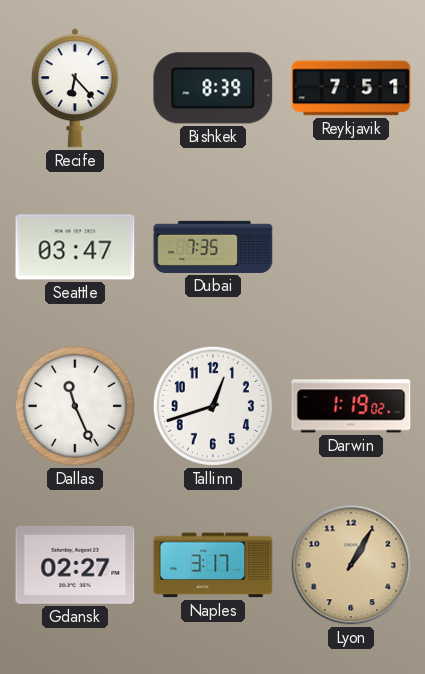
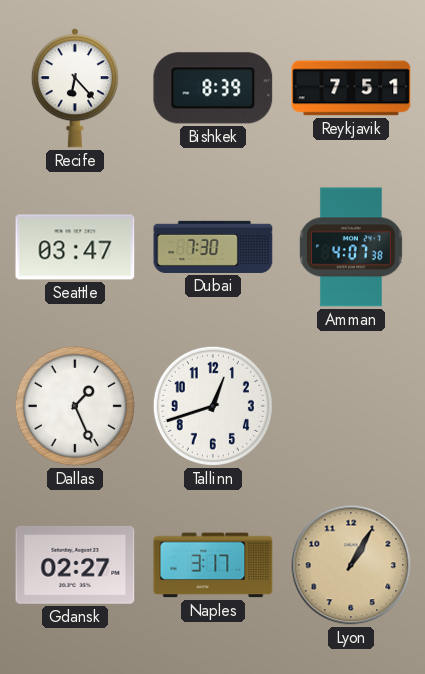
Dubai: 7:35 -> 7:30 (213, 247)
Amman: none -> 4:07 (351, 247)
Dallas: 11:26 -> 1:26 (75, 406)
Darwin: 1:19 -> none (351, 406)
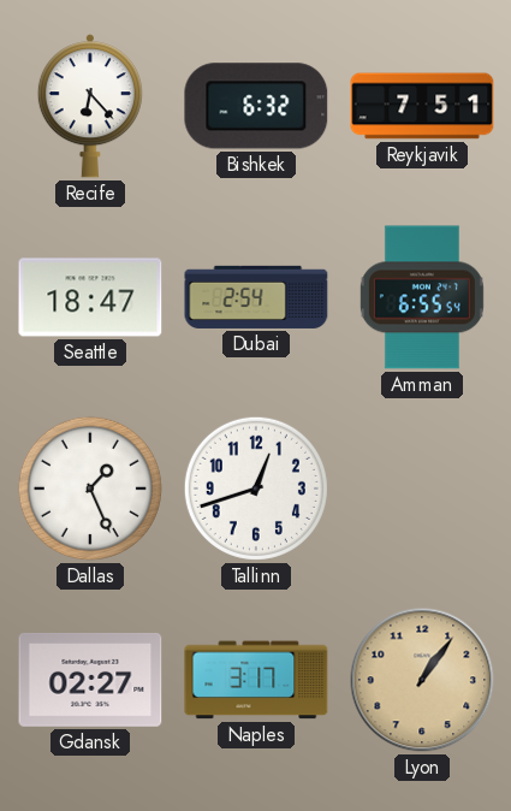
Bishkek: 8:39 -> 6:32 (256, 106)
Seattle: 03:47 -> 18:47 (90, 297)
Dubai: 7:30 -> 2:54 (256, 297)
Amman: 4:07 -> 6:55 (422, 297)
Lyon: 1:05 -> 1:06 (422, 680)
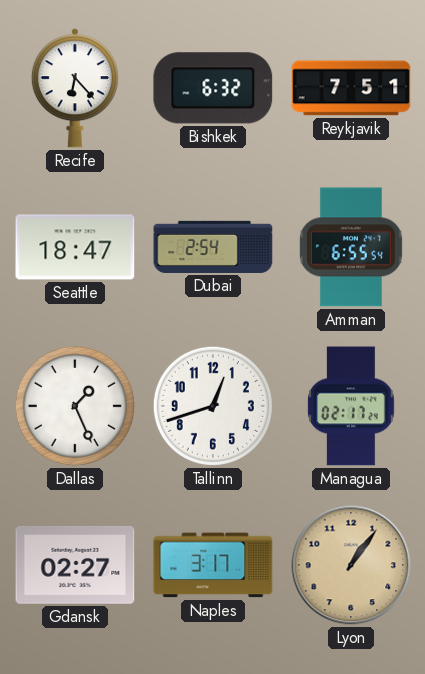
Managua: none -> 02:17 (351, 406)
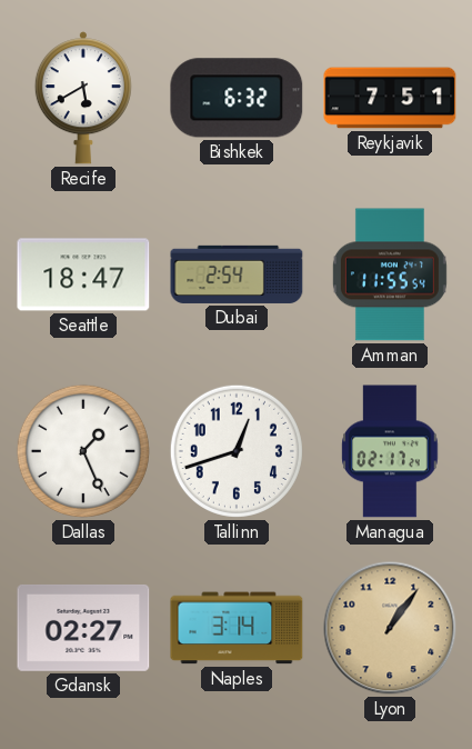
Recife: 6:23 -> 5:40 (83, 98)
Amman: 6:55 -> 11:55 (390, 274)
Naples: 3:17 -> 3:14 (237, 628)
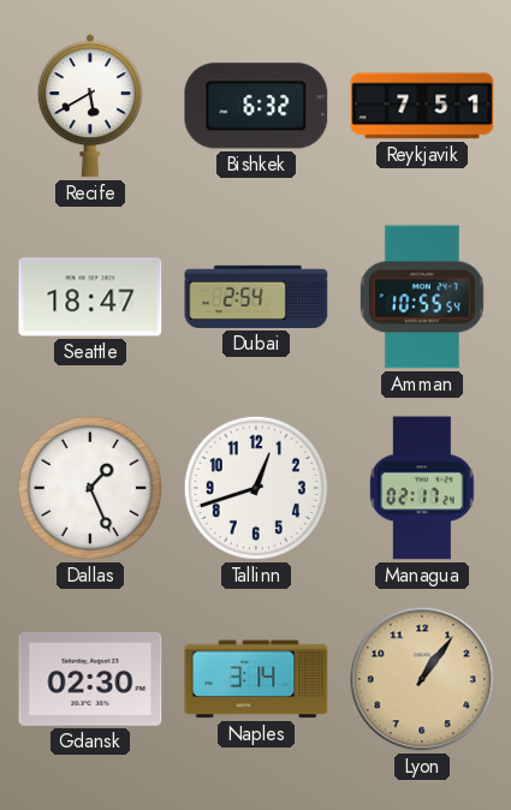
Amman: 11:55 -> 10:55 (422, 297)
Gdansk: 02:27 -> 02:30 (90, 679)
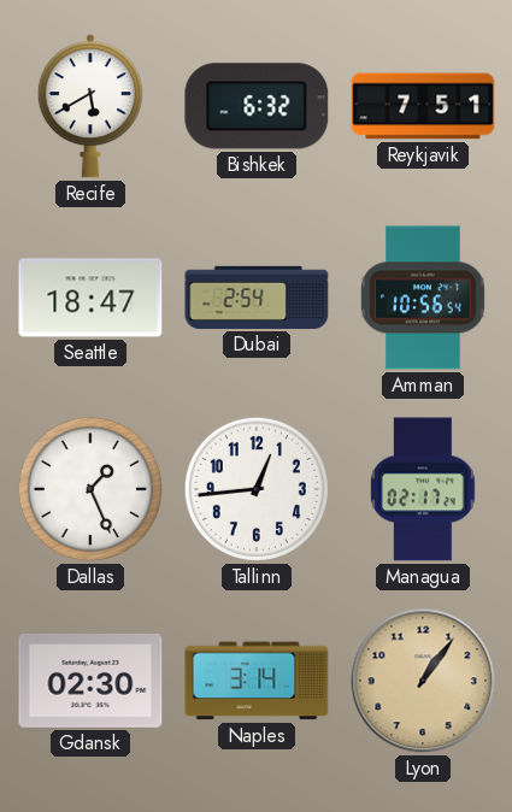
Amman: 10:55 -> 10:56 (423, 298)
Tallinn: 12:42 -> 12:44 (257, 489)
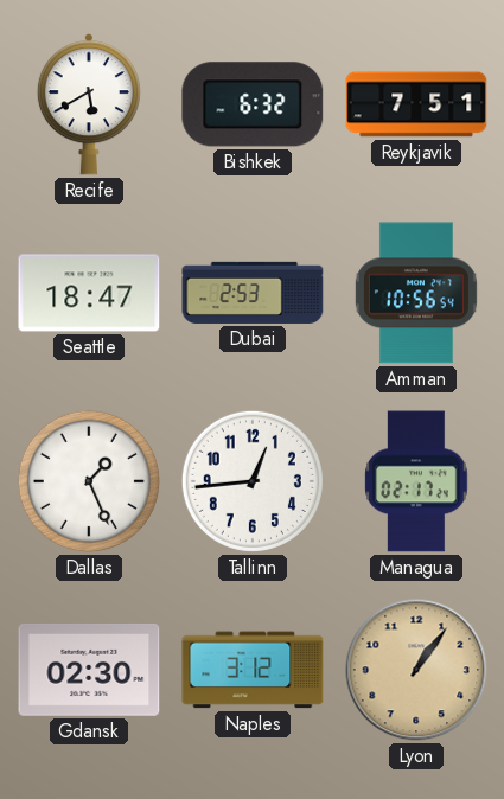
Dubai: 2:54 -> 2:53 (253, 293)
Naples: 3:14 -> 3:12 (253, 670)
